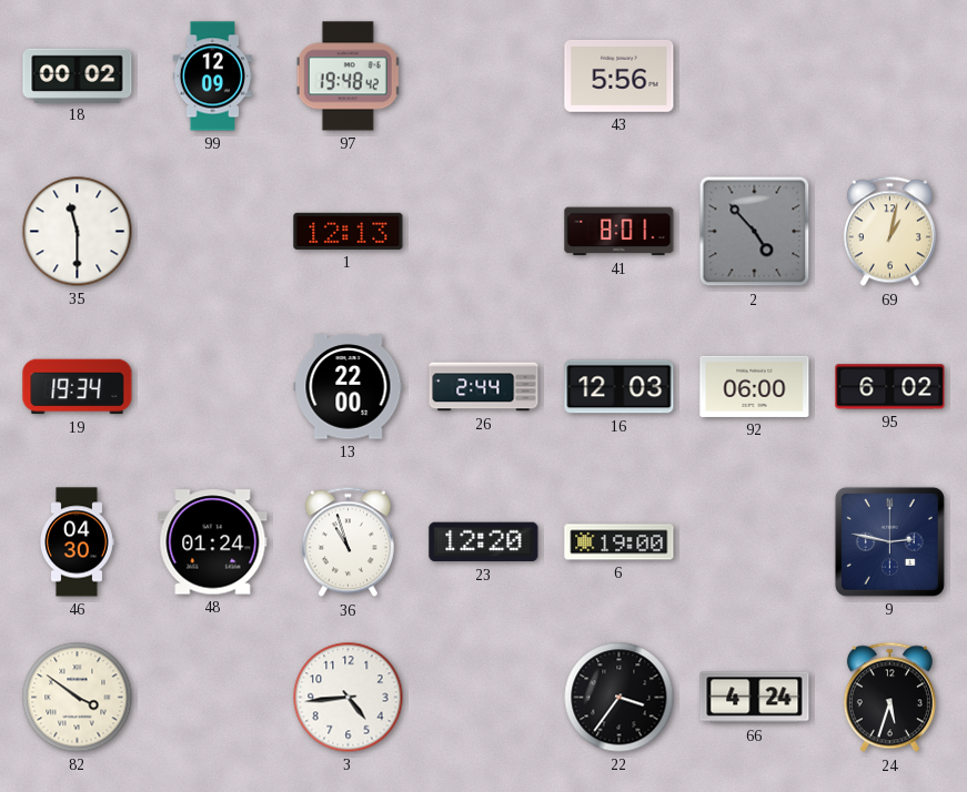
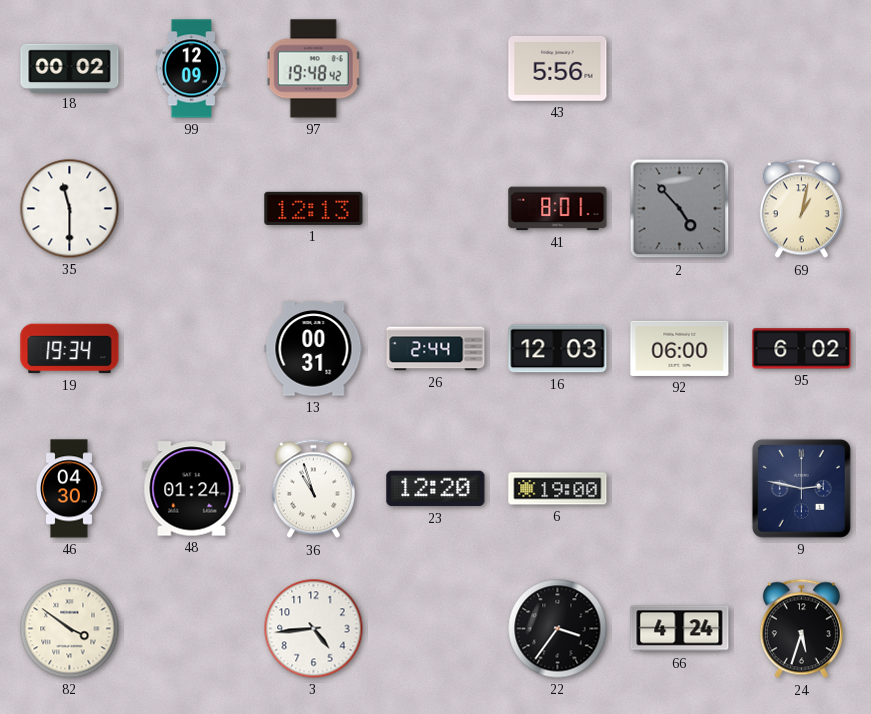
13: 22:00 -> 00:31 (314, 349)
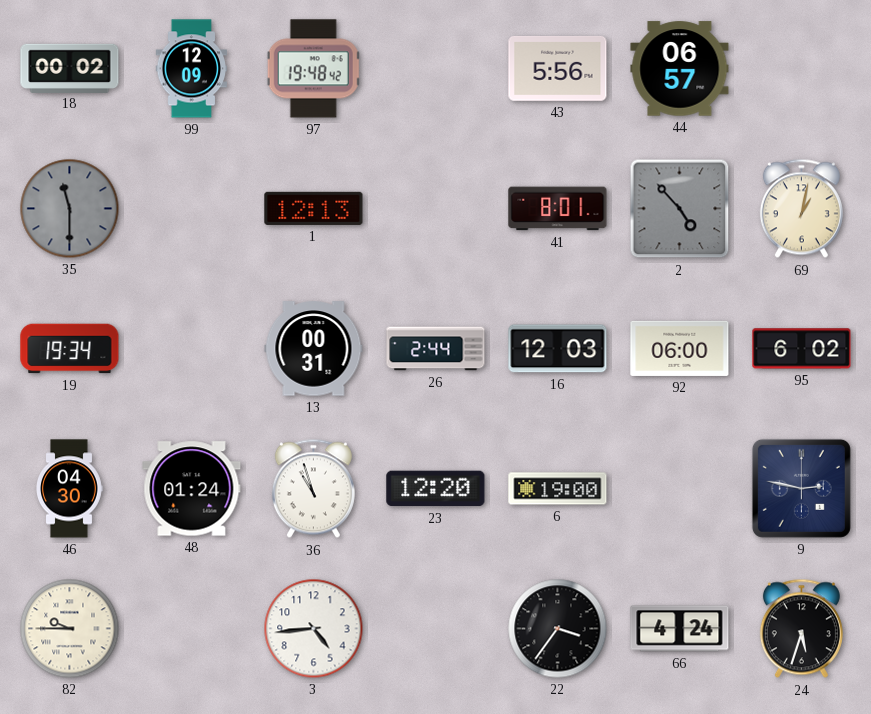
44: none -> 06:57 (680, 69)
35 dial: white -> grey (70, 209)
82: 3:51 -> 9:45 (70, 629)
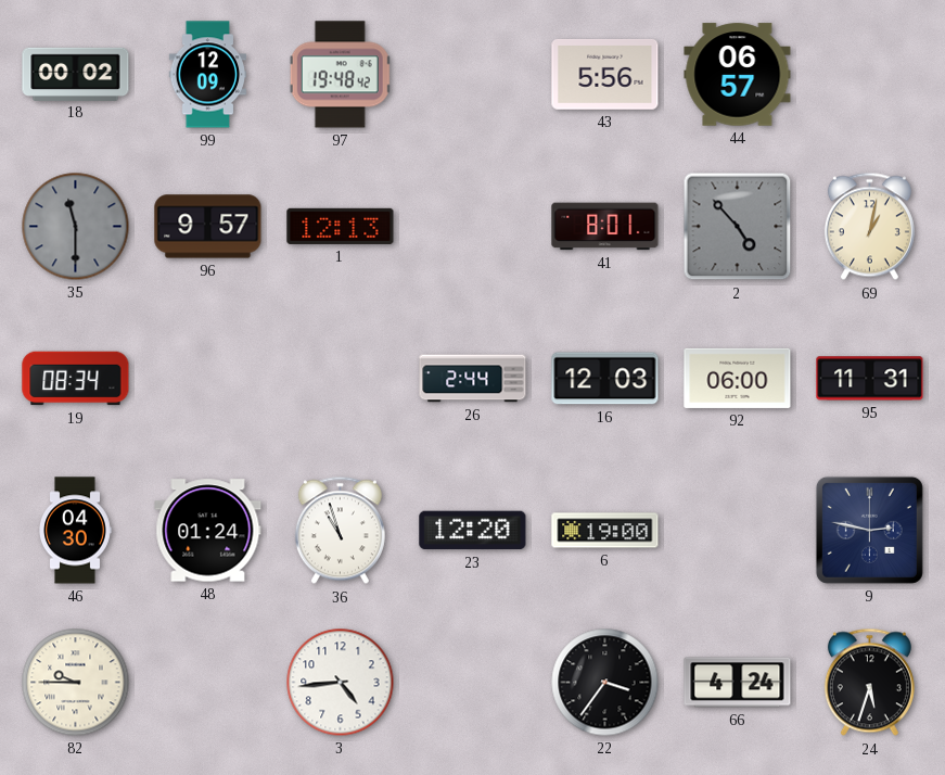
96: none -> 9:57 (208, 227)
19: 19:34 -> 08:34 (76, 379)
13: 00:31 -> none (314, 349)
95: 6:02 -> 11:31 (870, 379)
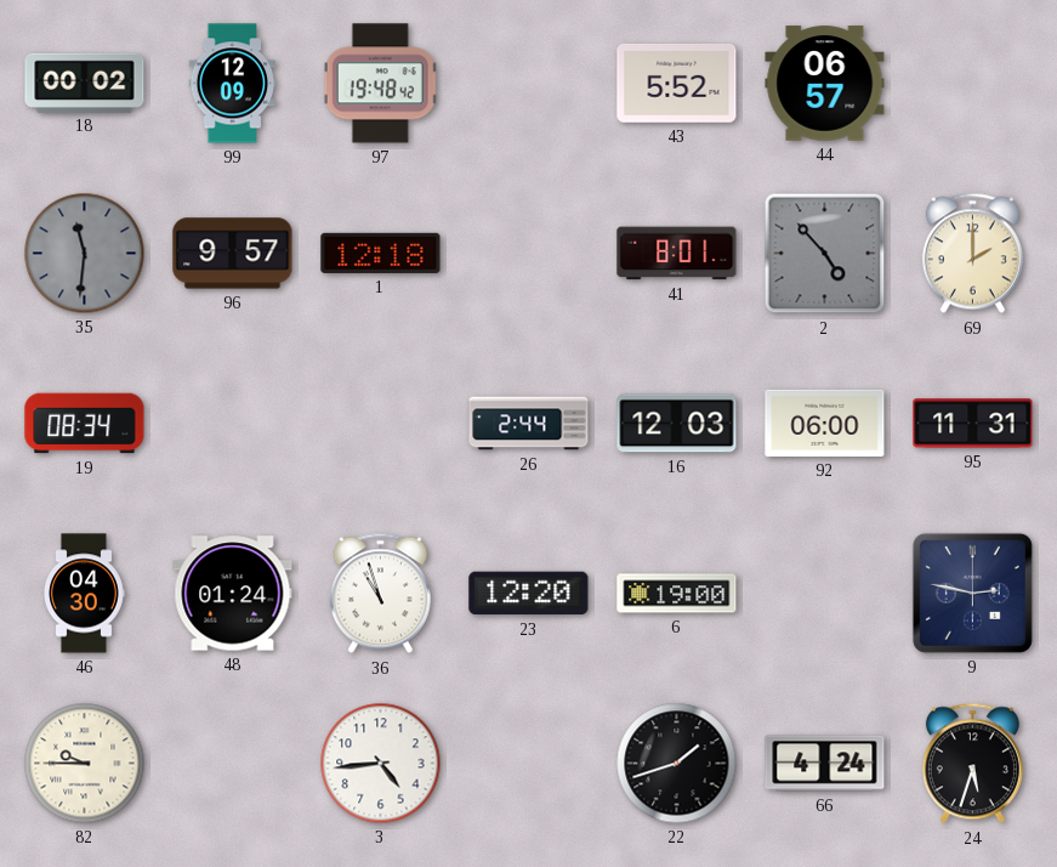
43: 5:56 -> 5:52 (677, 83)
35: 11:30 -> 11:31 (85, 254)
1: 12:13 -> 12:18 (381, 253)
69: 1:02 -> 2:00 (972, 254)
22: 3:36 -> 1:42 (677, 764)
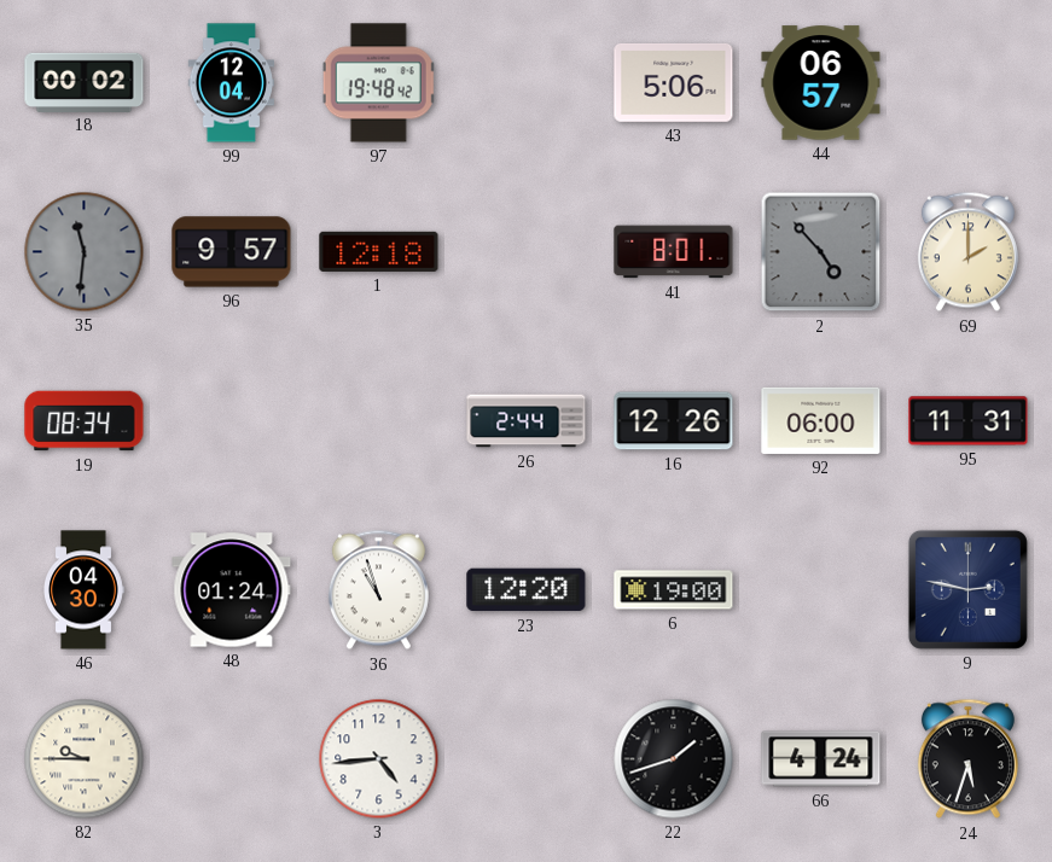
99: 12:09 -> 12:04 (232, 83)
43: 5:52 -> 5:06 (674, 82)
16: 12:03 -> 12:26 (674, 421)
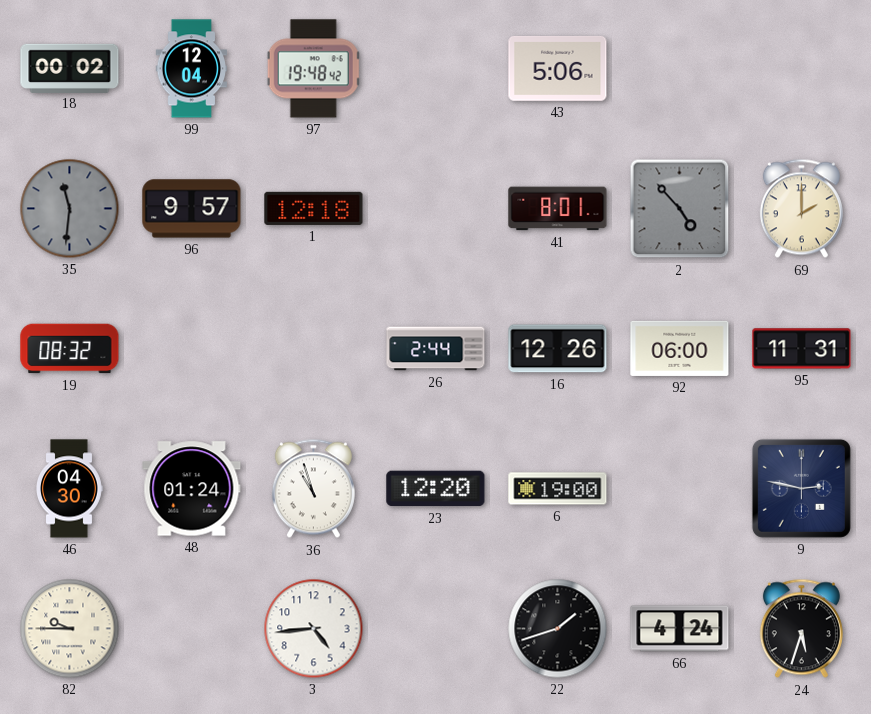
44: 06:57 -> none (821, 83)
19: 08:34 -> 08:32 (70, 349)
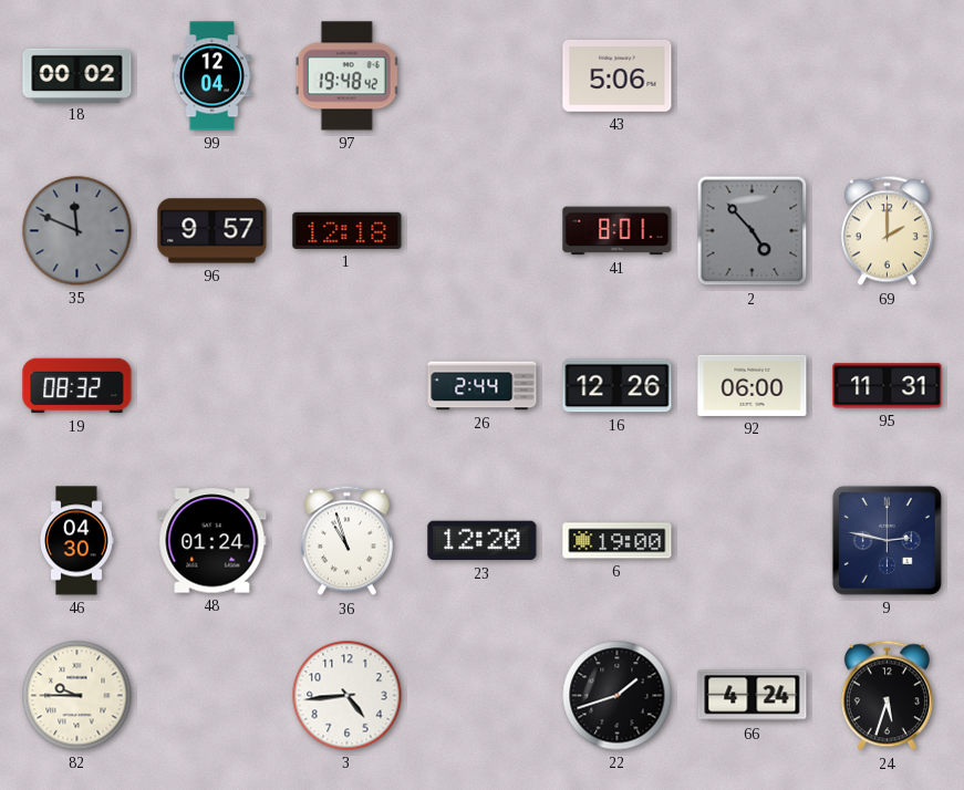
35: 11:31 -> 11:49 (77, 231)
